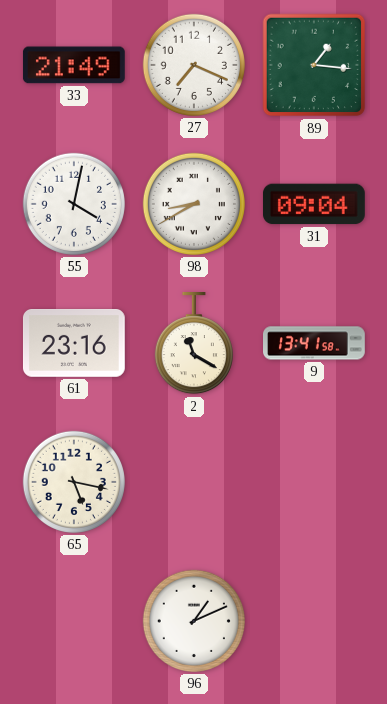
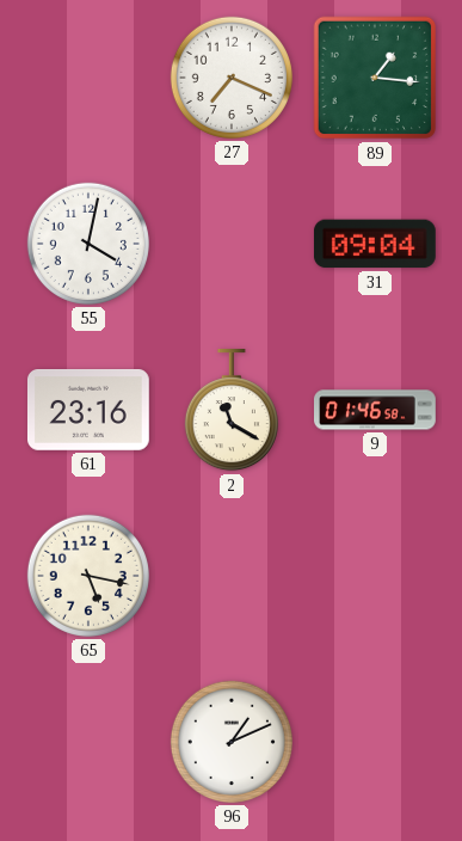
33: 21:49 -> none (74, 65)
98: 8:40 -> none (194, 204)
9: 13:41 -> 01:46 (376, 410)
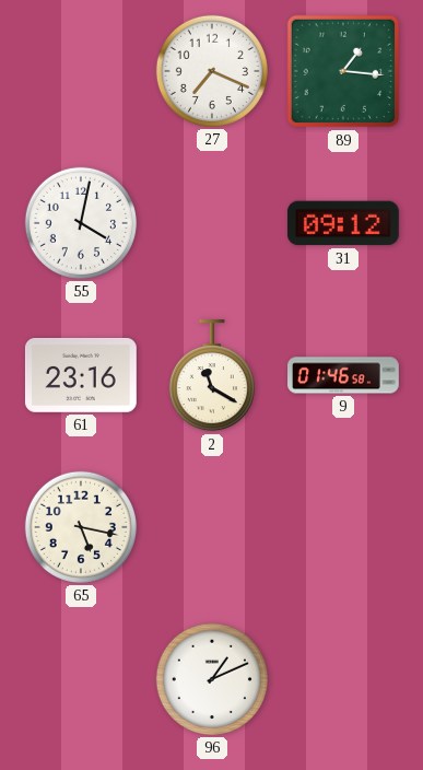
31: 09:04 -> 09:12 (343, 223)
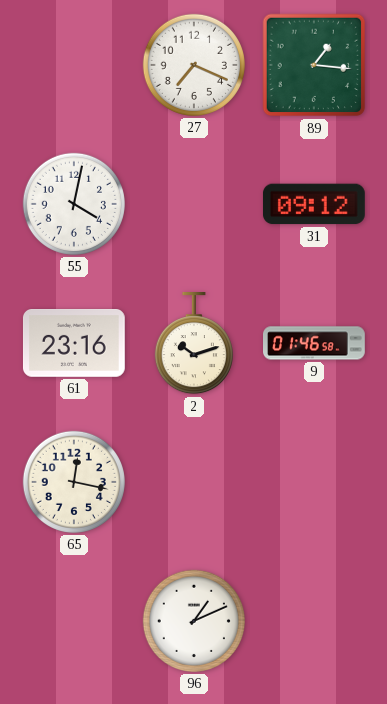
2: 11:20 -> 10:12 (194, 344)
65: 5:17 -> 12:17 (74, 482)
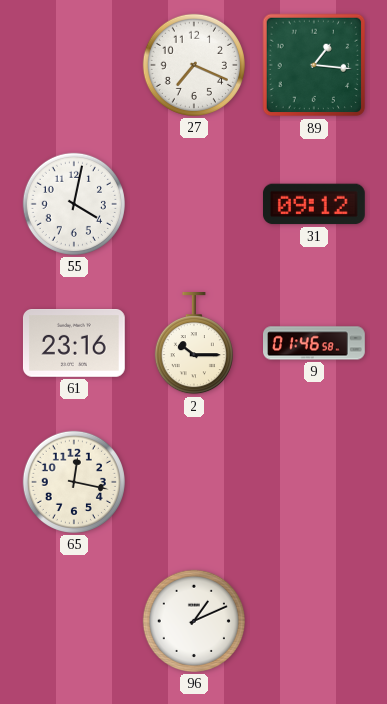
2: 10:12 -> 10:15 (194, 344)
